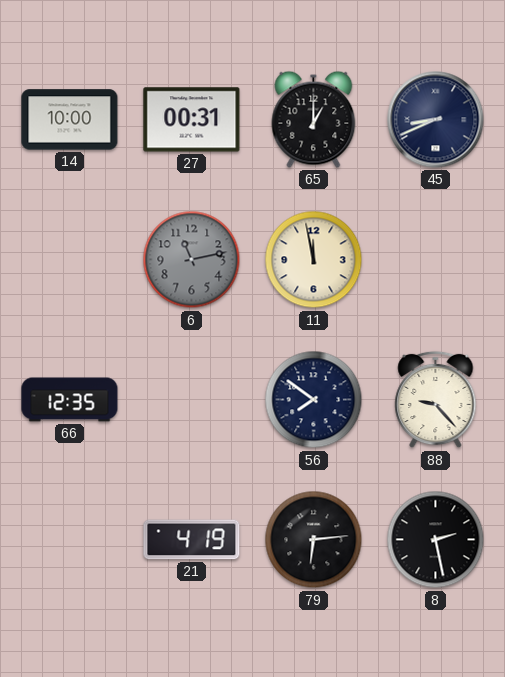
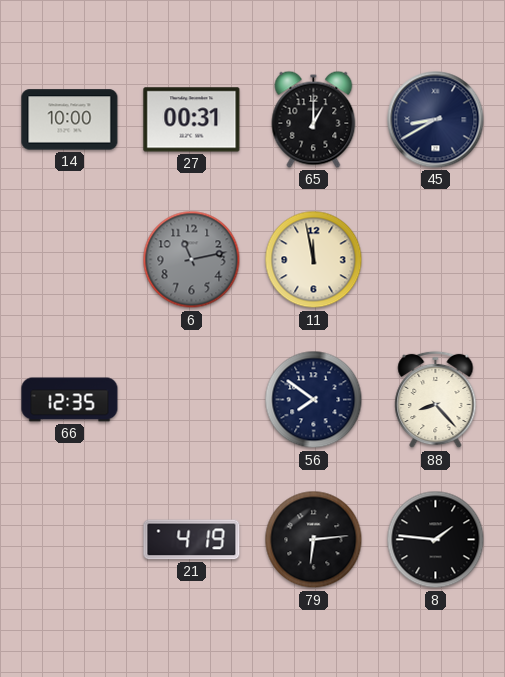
45: 8:41 -> 8:40 (436, 120)
88: 9:23 -> 8:23 (436, 400)
8: 2:28 -> 1:46 (436, 540)
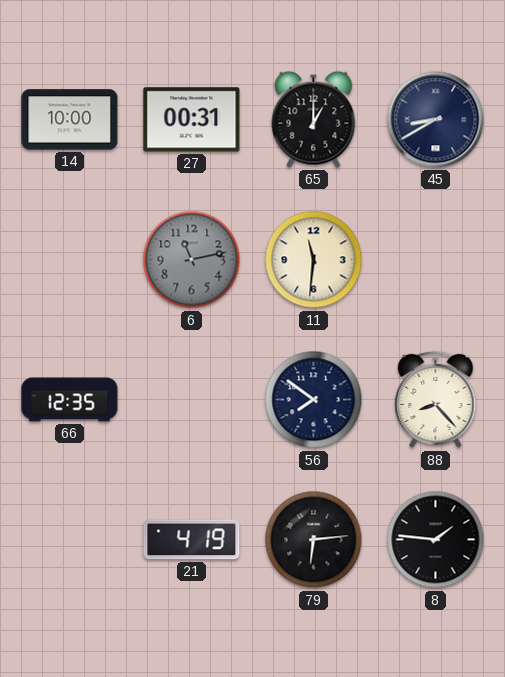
11: 11:58 -> 11:31 (314, 260)
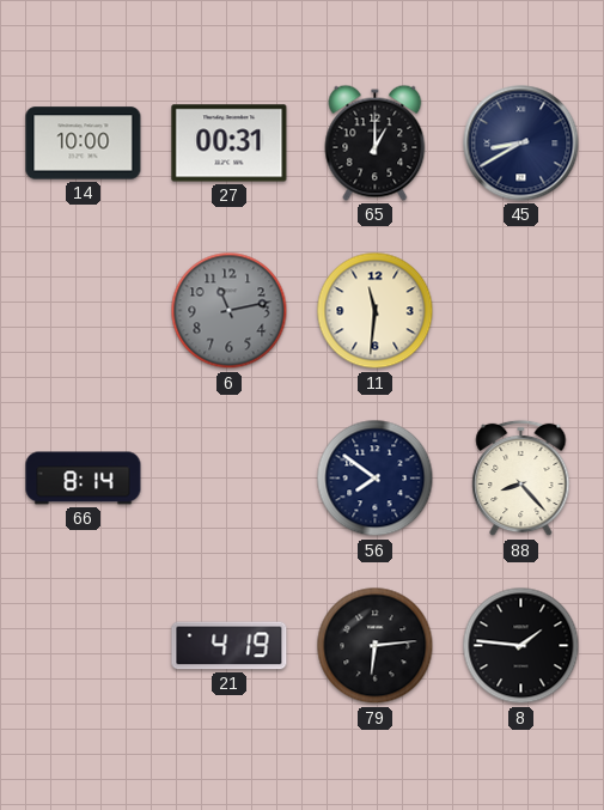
66: 12:35 -> 8:14 (84, 479)
